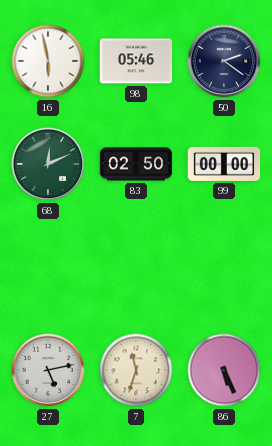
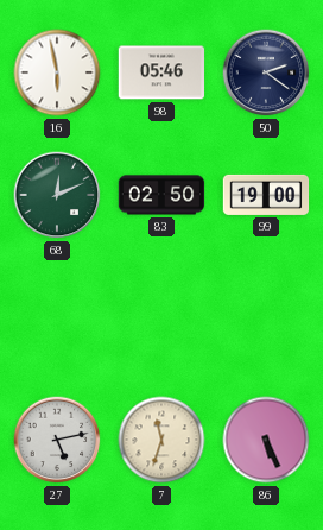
99: 00:00 -> 19:00 (266, 195)
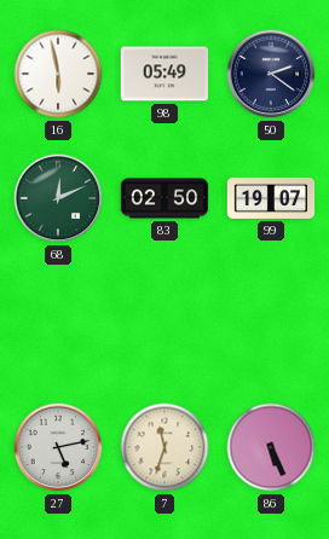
98: 05:46 -> 05:49 (164, 74)
99: 19:00 -> 19:07 (271, 198)
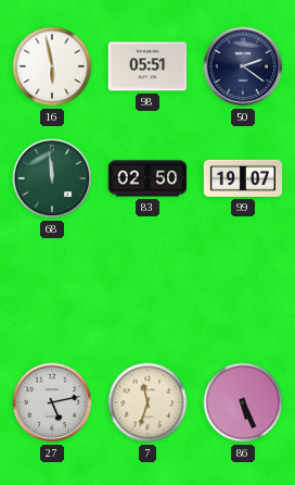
98: 05:49 -> 05:51 (147, 66)
68: 12:11 -> 11:59 (52, 178)
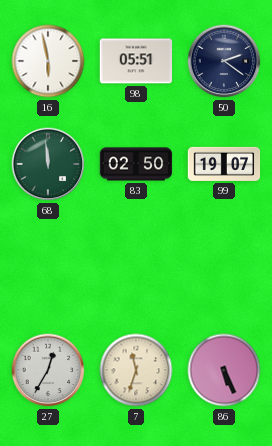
27: 5:13 -> 12:35 (48, 370)
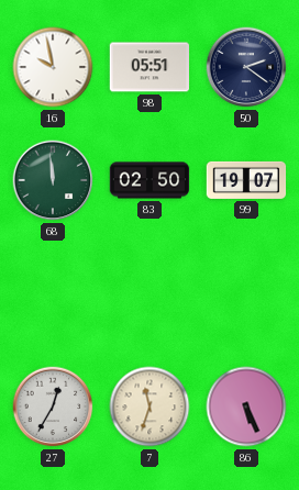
16: 5:58 -> 9:58 (53, 67)
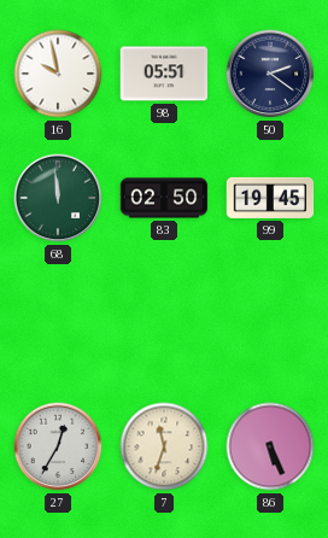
99: 19:07 -> 19:45 (270, 198)
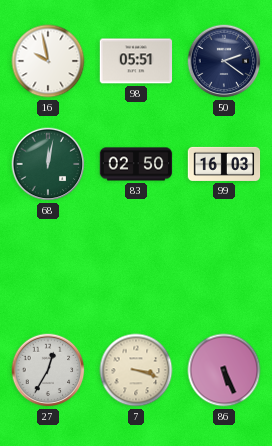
68: 11:59 -> 12:02 (48, 164)
99: 19:45 -> 16:03 (224, 164)
7: 11:33 -> 3:18 (136, 370)
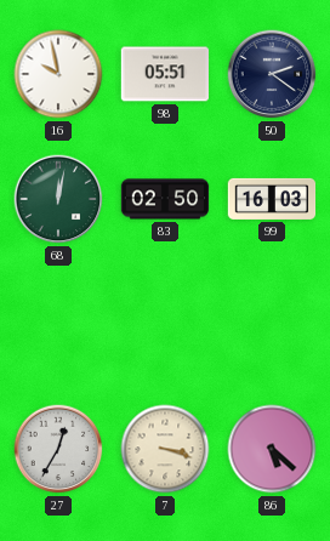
86: 5:26 -> 5:22 (272, 449)
